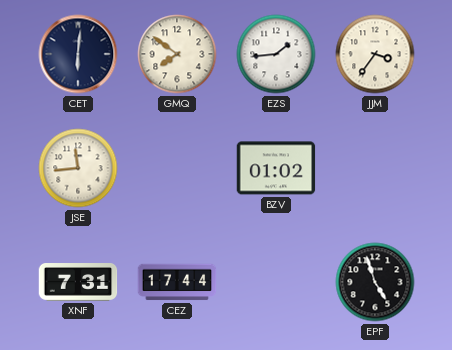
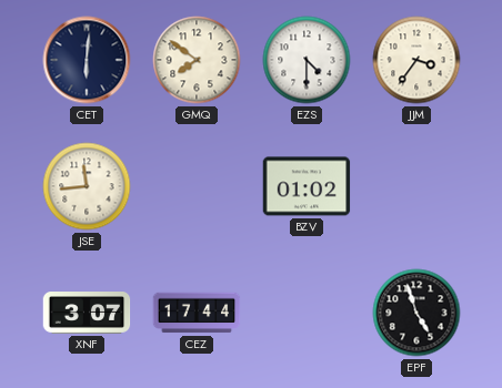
EZS: 1:44 -> 4:30 (307, 60)
XNF: 7:31 -> 3:07 (87, 314)
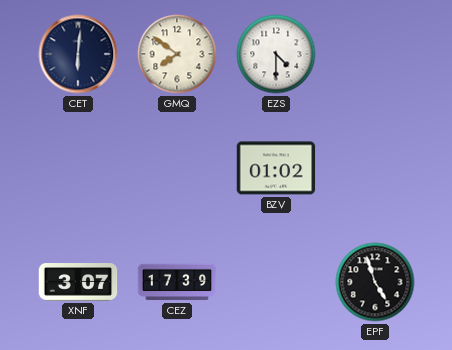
JJM: 3:36 -> none (416, 60)
JSE: 11:44 -> none (87, 186)
CEZ: 17:44 -> 17:39 (177, 282)
